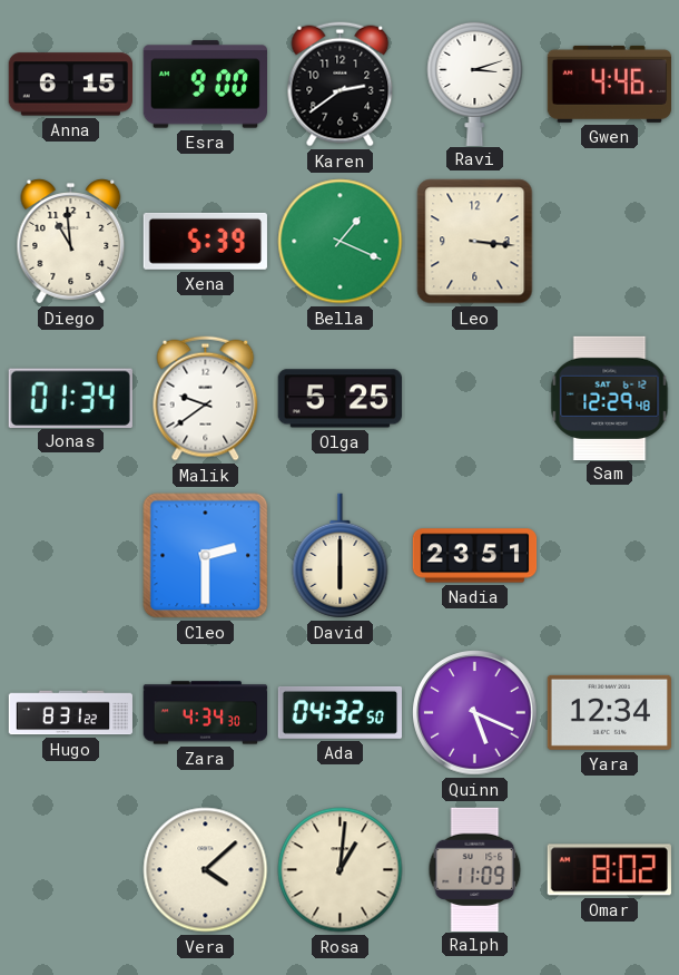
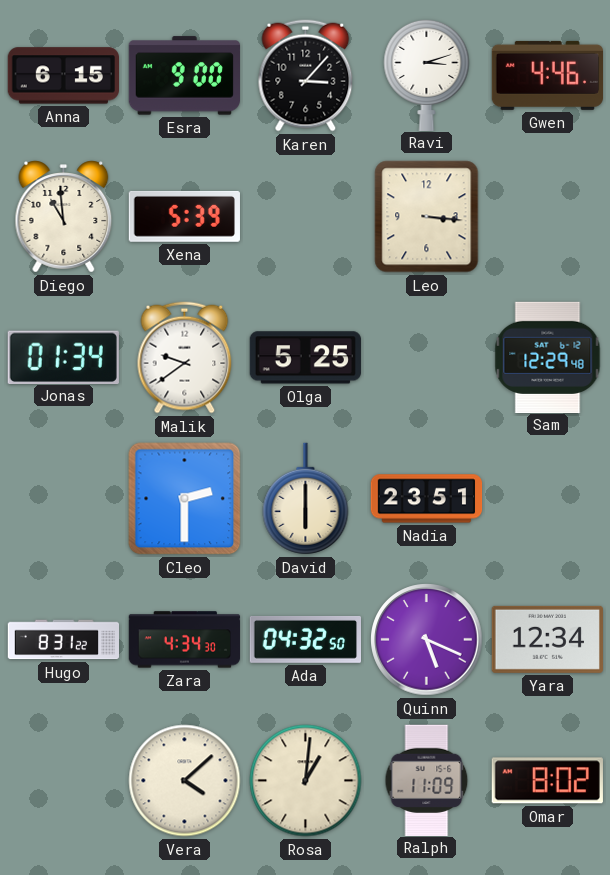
Karen: 2:39 -> 3:07 (306, 76)
Bella: 1:19 -> none (341, 242)
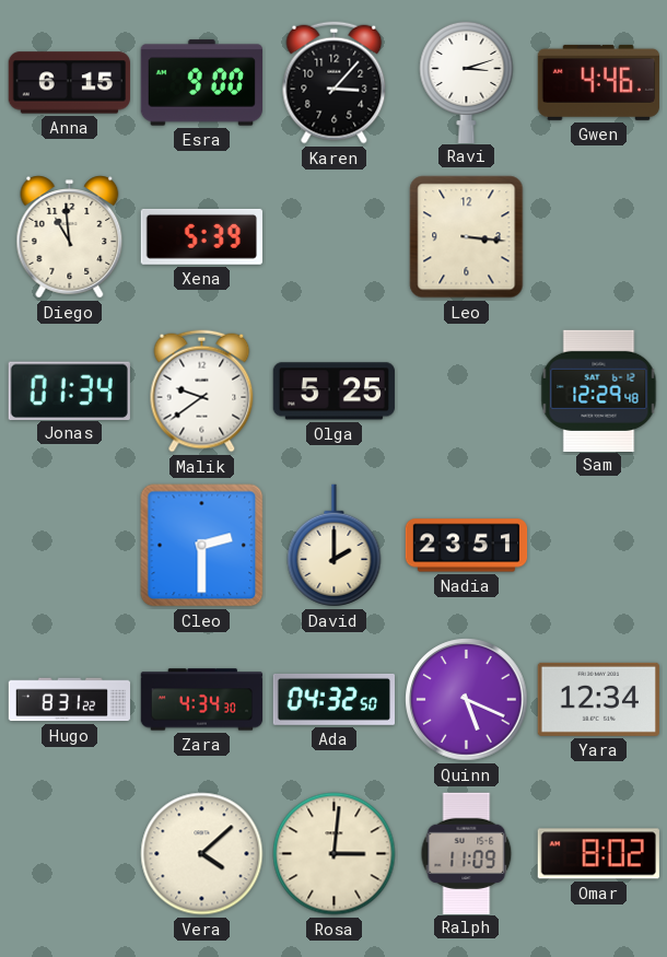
David: 6:00 -> 2:00 (335, 546)
Rosa: 1:01 -> 3:01 (335, 854)
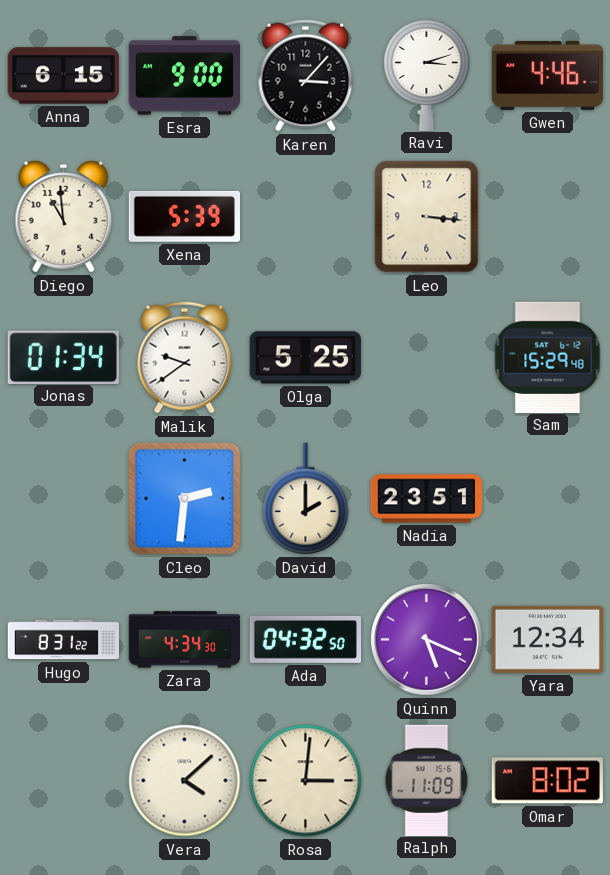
Sam: 12:29 -> 15:29 (548, 357)
Cleo: 2:30 -> 2:31 (185, 499)
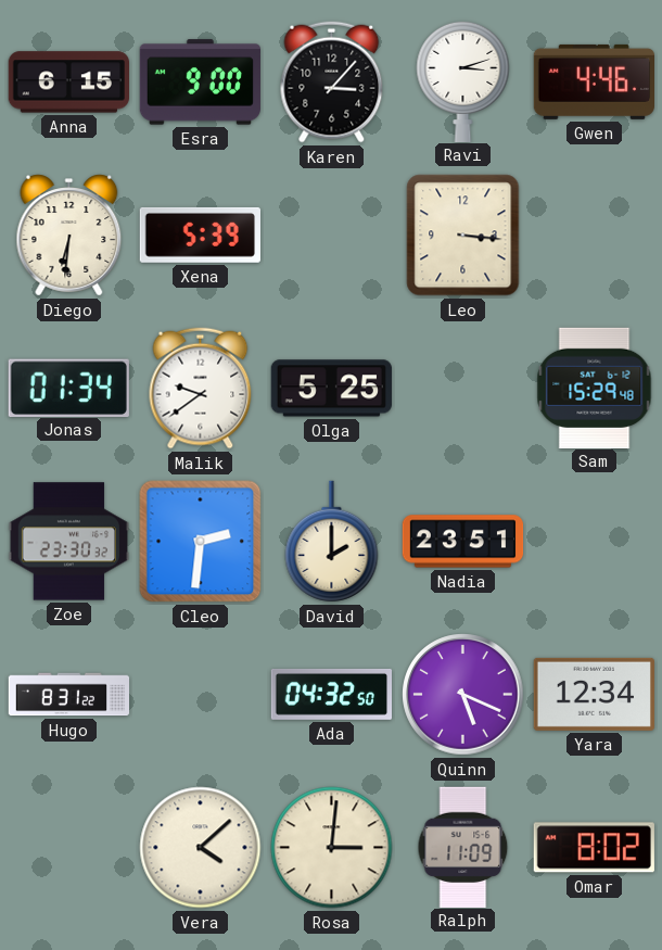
Diego: 10:59 -> 6:31 (69, 236)
Zoe: none -> 23:30 (68, 542)
Zara: 4:34 -> none (185, 640)
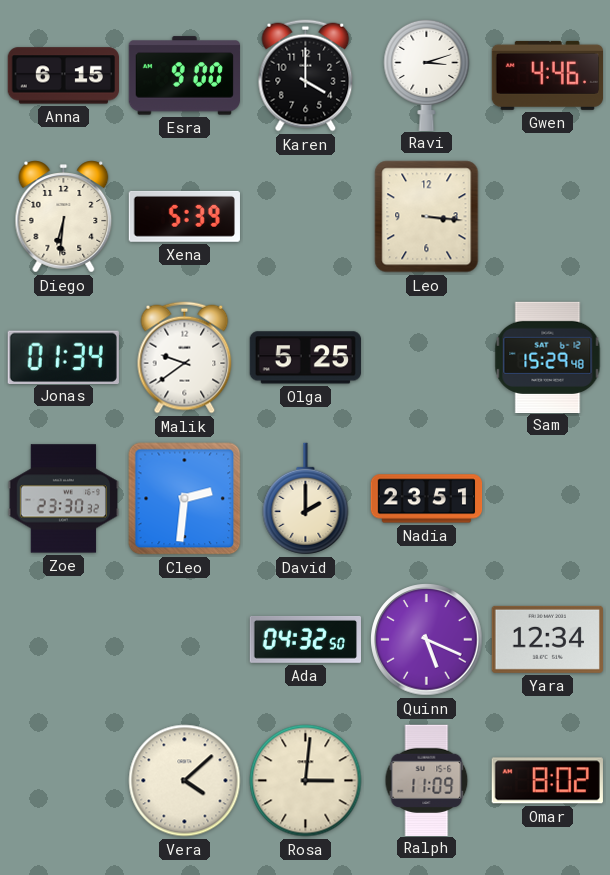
Karen: 3:07 -> 4:00 (306, 76)
Hugo: 8:31 -> none (69, 695)
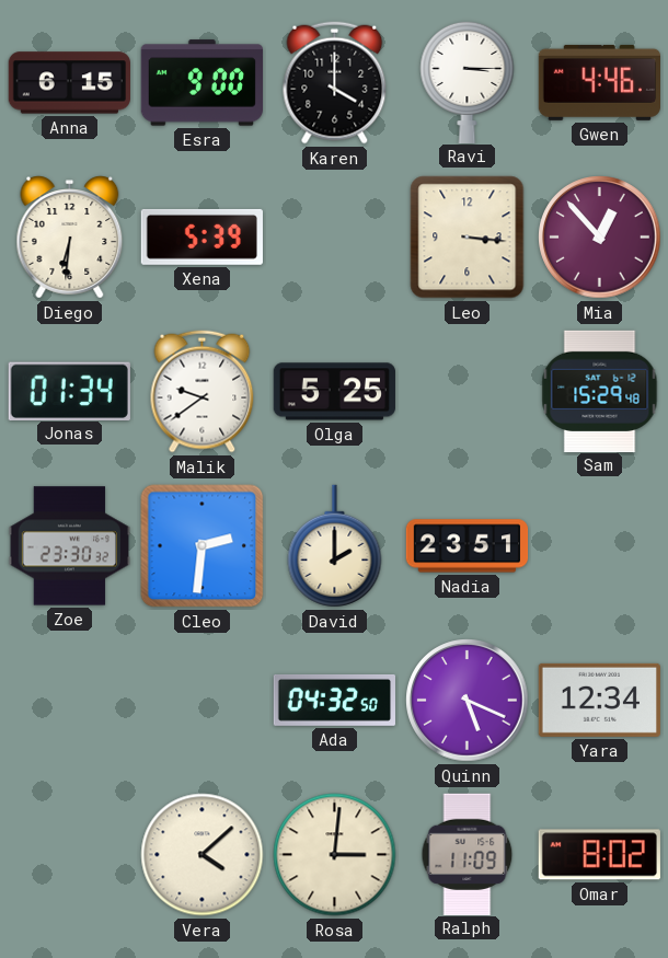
Ravi: 3:12 -> 3:15 (468, 81)
Mia: none -> 12:53 (600, 238)
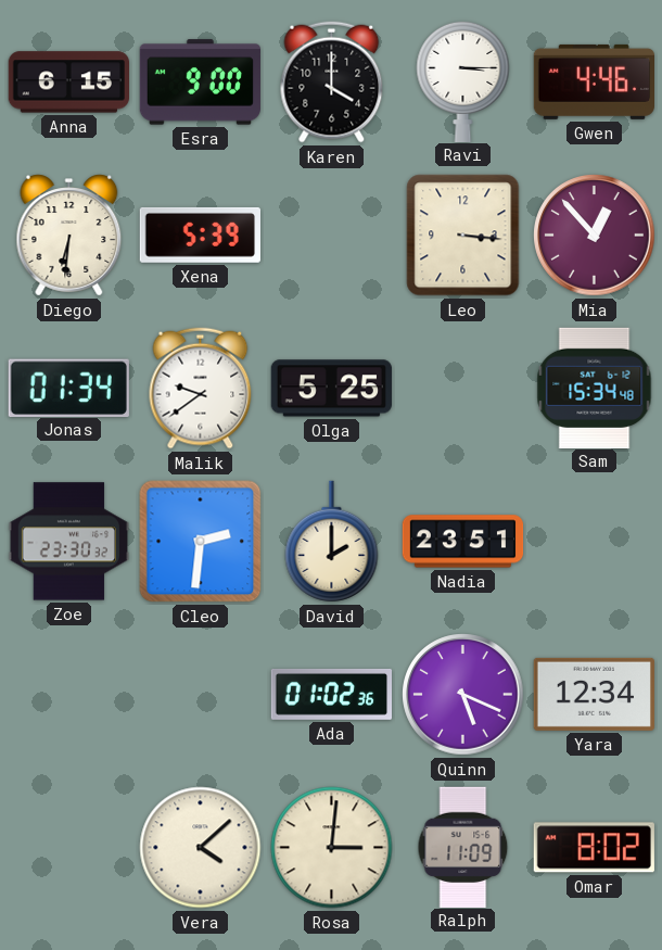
Sam: 15:29 -> 15:34 (595, 388)
Ada: 04:32 -> 01:02 (331, 694)
